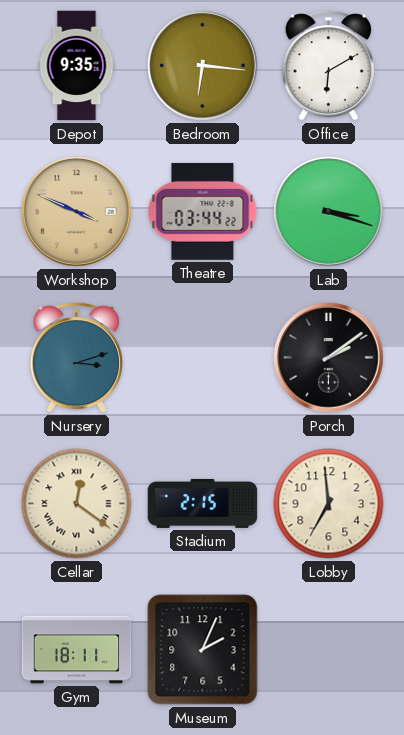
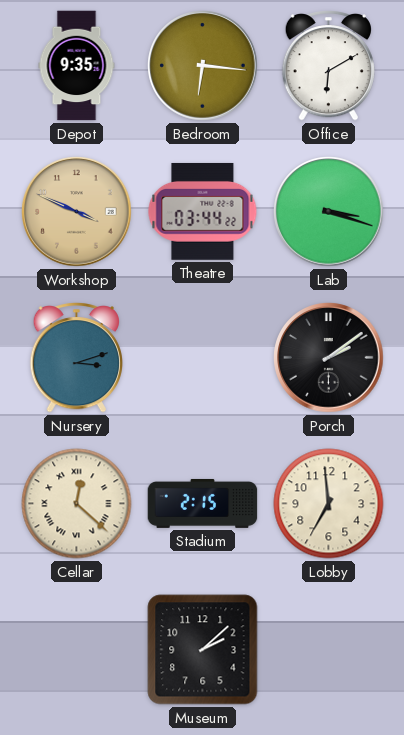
Cellar: 12:21 -> 12:22 (77, 504)
Gym: 18:11 -> none (77, 650)
Museum: 2:04 -> 2:08 (203, 650)
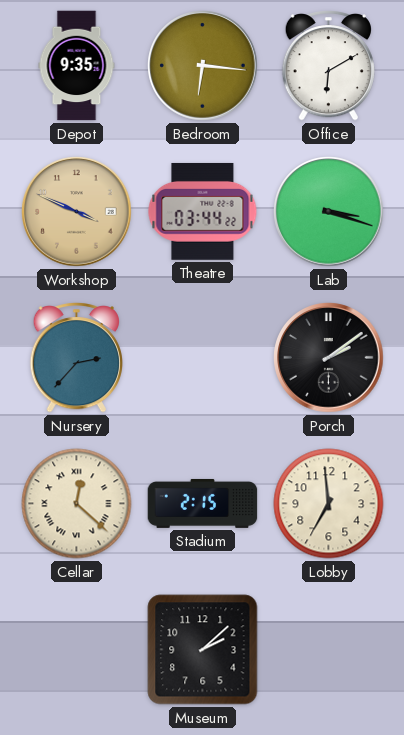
Nursery: 3:12 -> 2:37 (76, 358)
